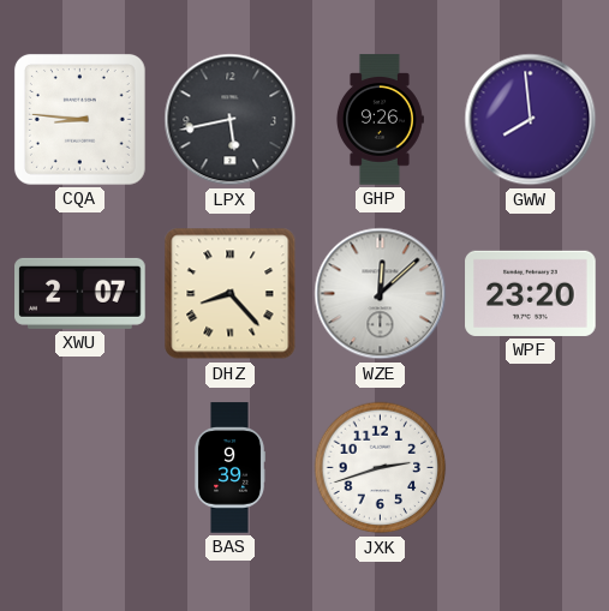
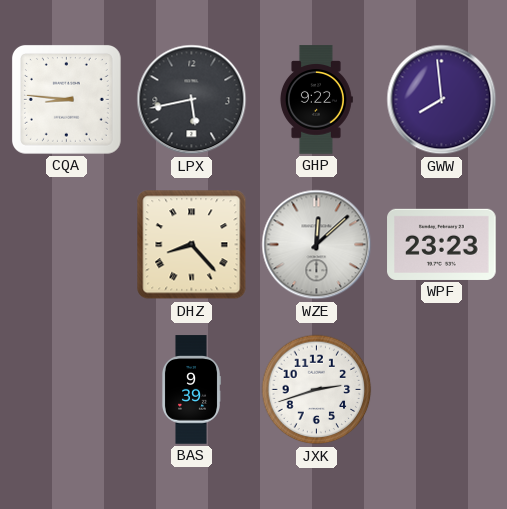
GHP: 9:26 -> 9:22 (316, 100)
XWU: 2:07 -> none (80, 293)
WPF: 23:20 -> 23:23 (442, 244)
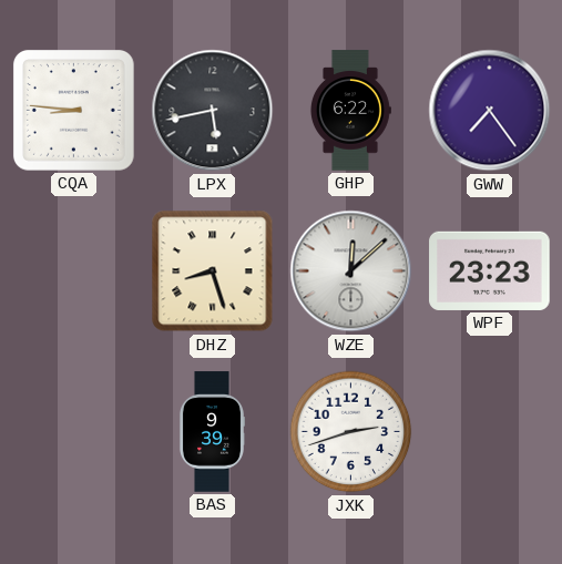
GHP: 9:22 -> 6:22 (350, 111)
GWW: 7:59 -> 7:24 (490, 111)
DHZ: 8:23 -> 8:27 (213, 271)
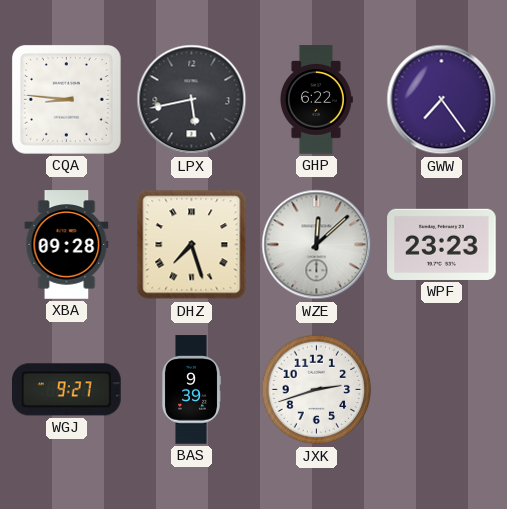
XBA: none -> 09:28 (67, 245)
DHZ: 8:27 -> 7:27 (192, 245)
WGJ: none -> 9:27 (67, 390)
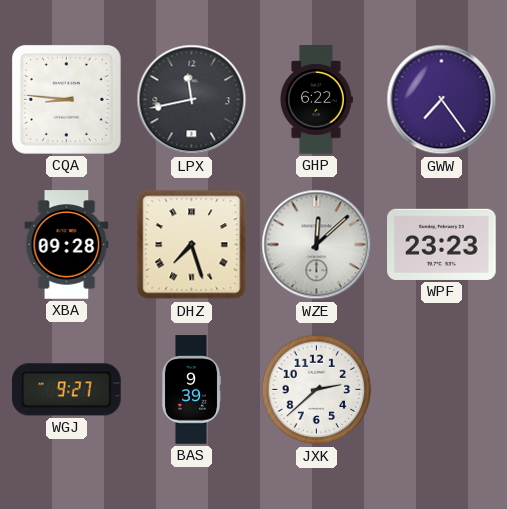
LPX: 5:43 -> 11:43 (192, 100)
JXK: 2:42 -> 2:38 (317, 390)
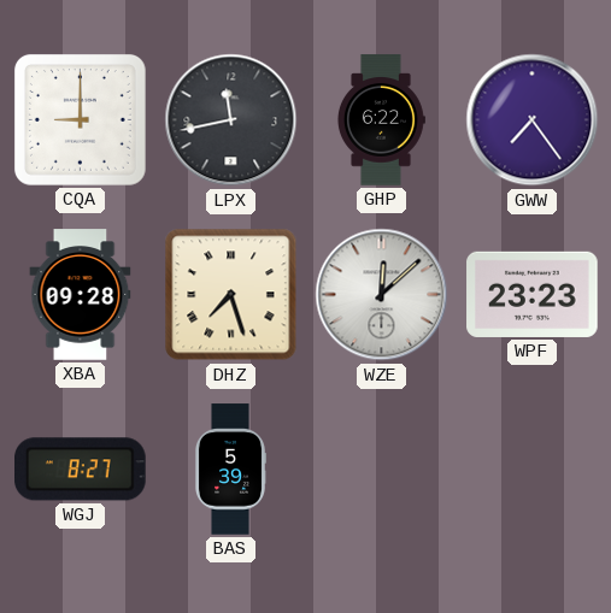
CQA: 8:46 -> 9:00 (81, 120)
WGJ: 9:27 -> 8:27 (81, 470)
BAS: 9:39 -> 5:39 (229, 470)
JXK: 2:38 -> none (317, 390)
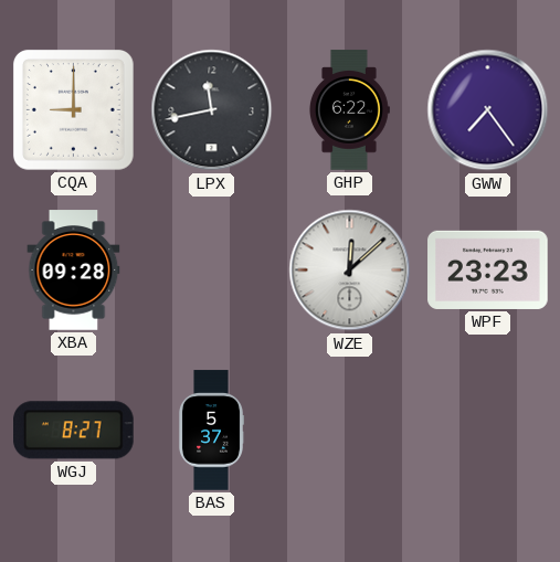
DHZ: 7:27 -> none (231, 295)
BAS: 5:39 -> 5:37 (210, 431)
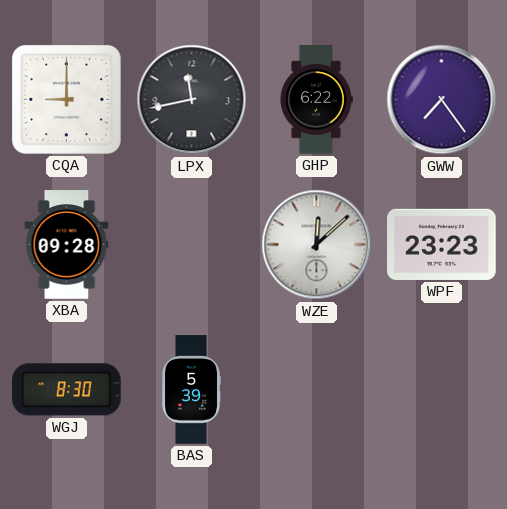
WGJ: 8:27 -> 8:30 (67, 390)
BAS: 5:37 -> 5:39 (190, 390)
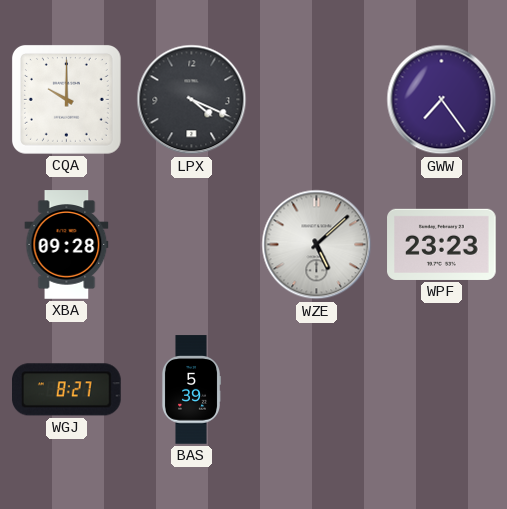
CQA: 9:00 -> 10:00 (67, 100)
LPX: 11:43 -> 4:19 (192, 100)
GHP: 6:22 -> none (316, 100)
WZE: 12:08 -> 5:08 (317, 245)
WGJ: 8:30 -> 8:27 (67, 390)
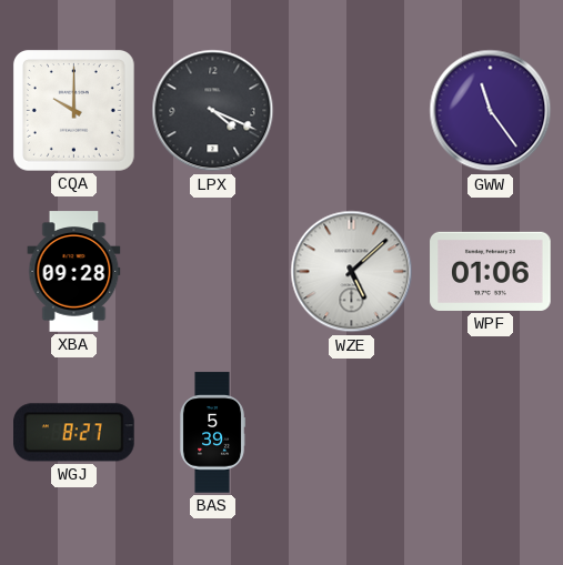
GWW: 7:24 -> 11:24 (491, 111)
WPF: 23:23 -> 01:06 (491, 271)
